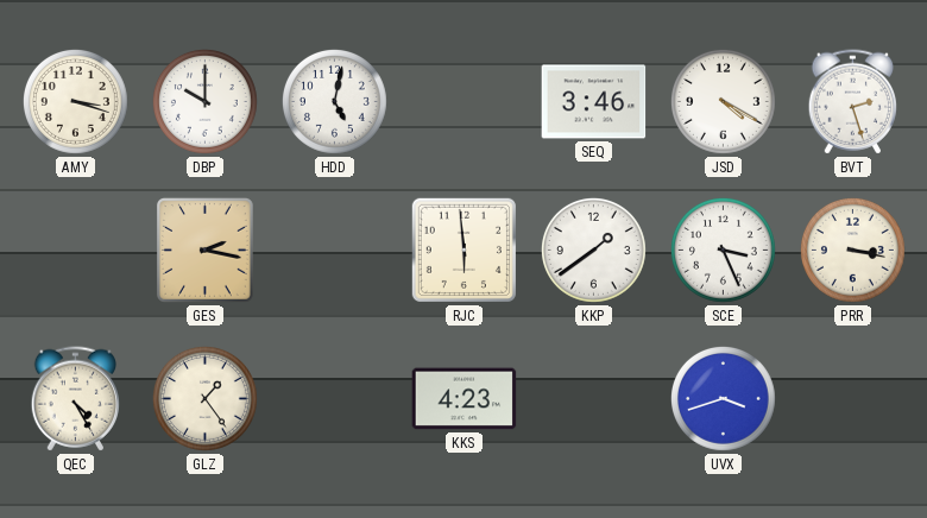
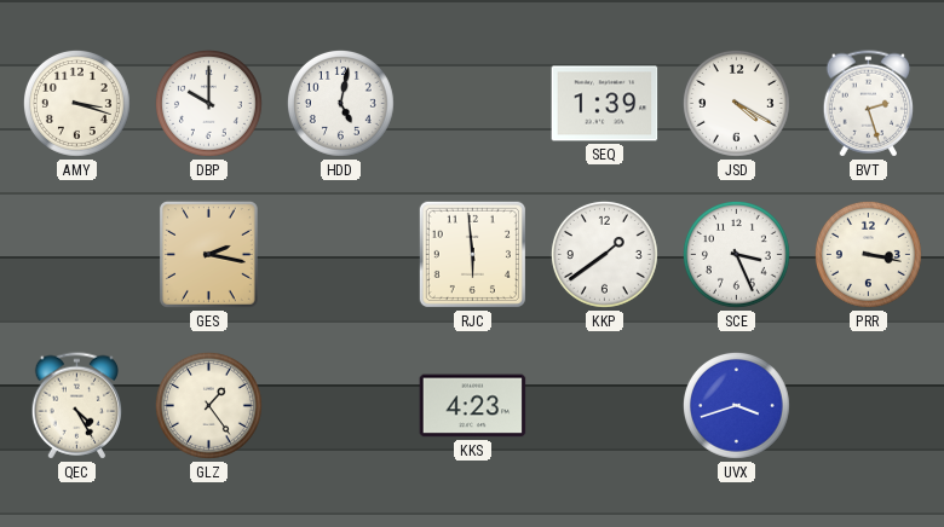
SEQ: 3:46 -> 1:39 (605, 104)
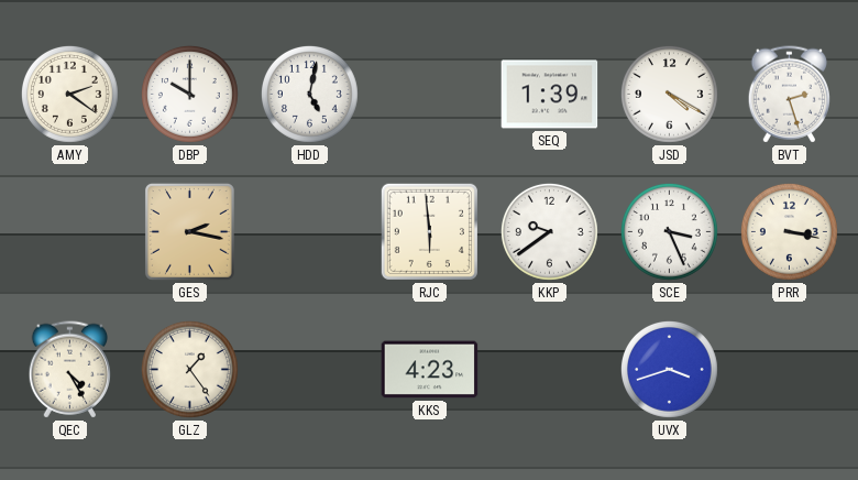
AMY: 3:18 -> 2:21 (69, 94)
KKP: 1:39 -> 9:39 (549, 231)
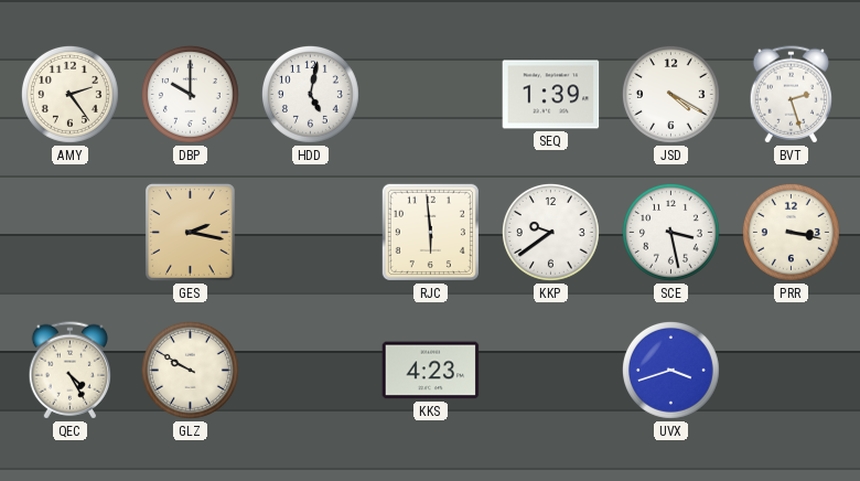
AMY: 2:21 -> 2:24 (69, 94)
SCE: 3:26 -> 3:28 (670, 232)
GLZ: 1:24 -> 9:50 (190, 370)
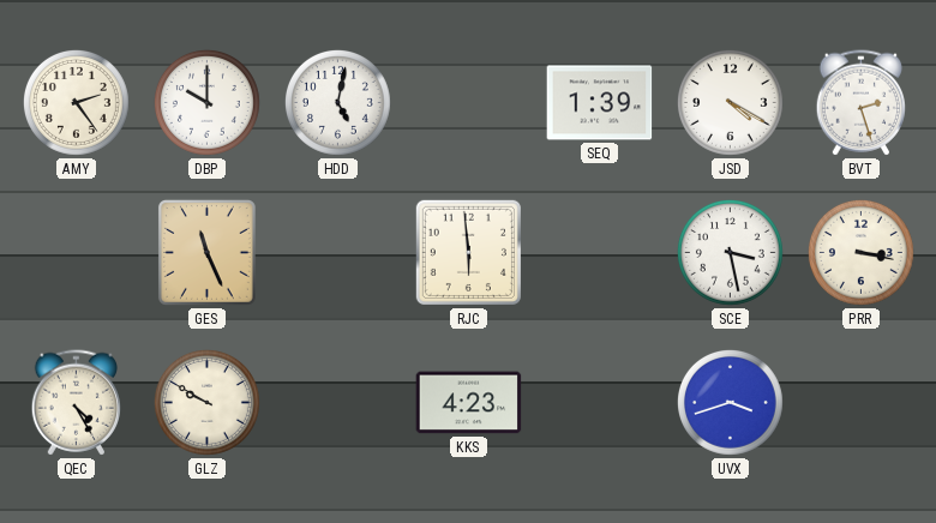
GES: 2:17 -> 11:26 (206, 252)
KKP: 9:39 -> none (550, 232)
